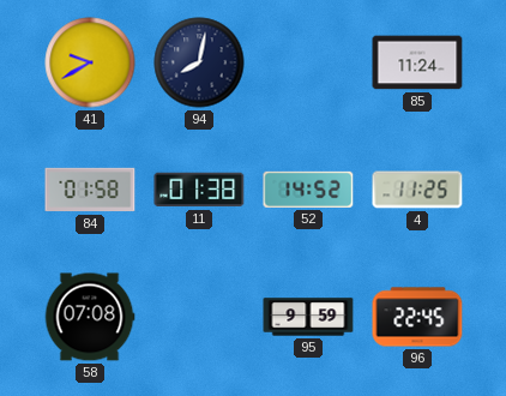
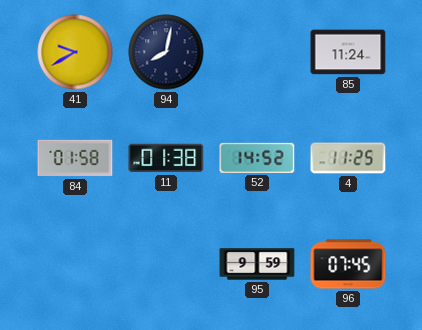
58: 07:08 -> none (90, 317)
96: 22:45 -> 07:45 (348, 264)
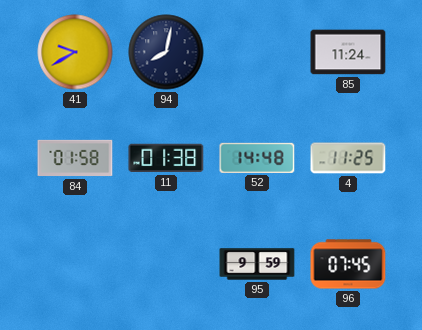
52: 14:52 -> 14:48 (257, 158)
